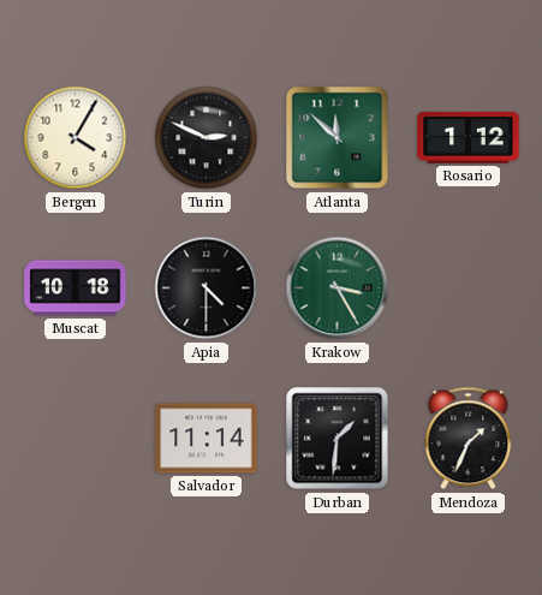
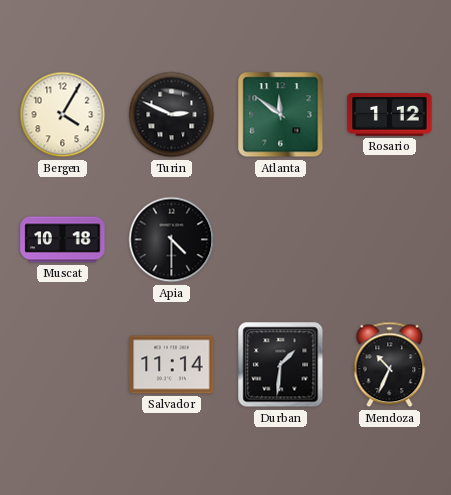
Atlanta: 11:52 -> 11:51 (281, 115)
Krakow: 3:25 -> none (338, 288)
Mendoza: 1:34 -> 10:34 (390, 365)
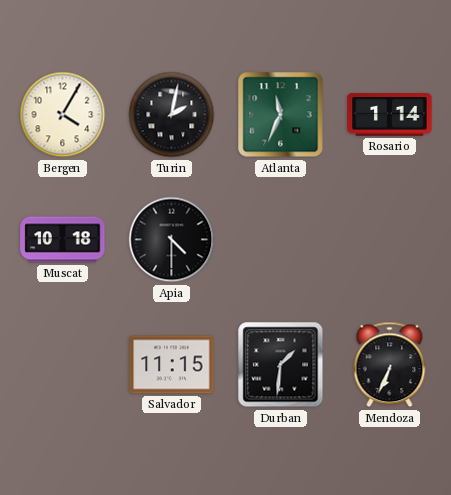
Turin: 2:49 -> 2:02 (172, 115)
Atlanta: 11:51 -> 11:34 (281, 115)
Rosario: 1:12 -> 1:14 (390, 115)
Salvador: 11:14 -> 11:15 (172, 365)
Mendoza: 10:34 -> 6:34 (390, 365)
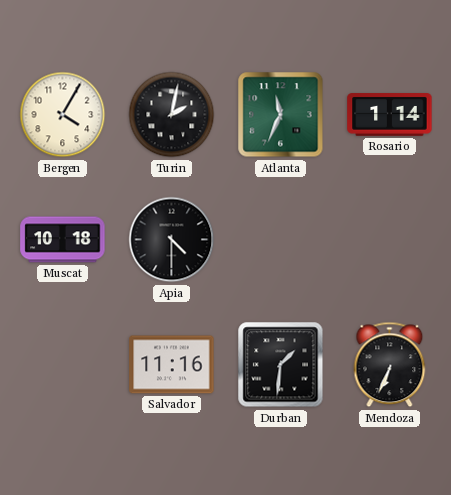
Salvador: 11:15 -> 11:16 (172, 365)
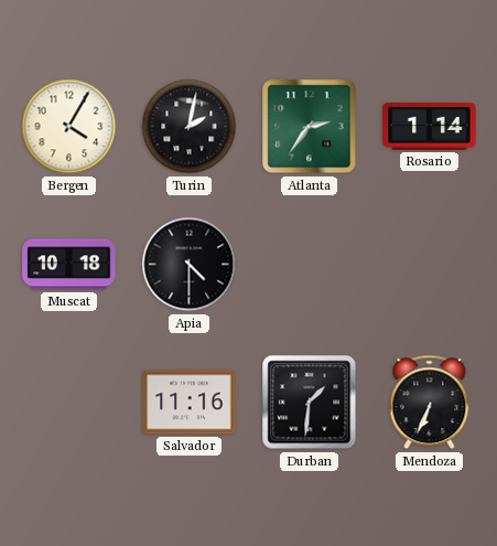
Atlanta: 11:34 -> 2:36 (310, 127)
